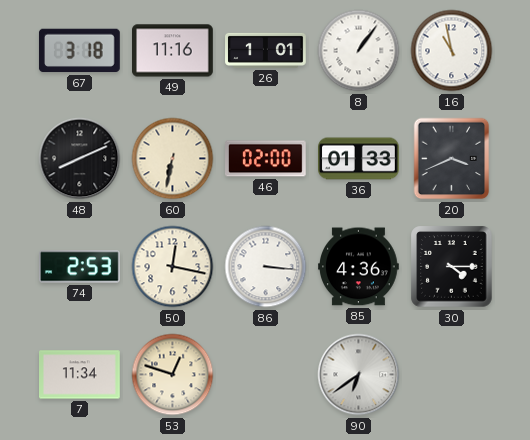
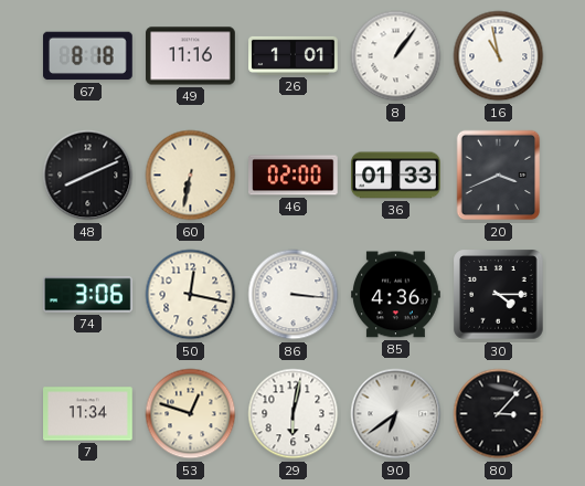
67: 3:18 -> 8:18 (87, 56)
74: 2:53 -> 3:06 (88, 295)
29: none -> 6:02 (294, 414)
80: none -> 3:07 (499, 414)
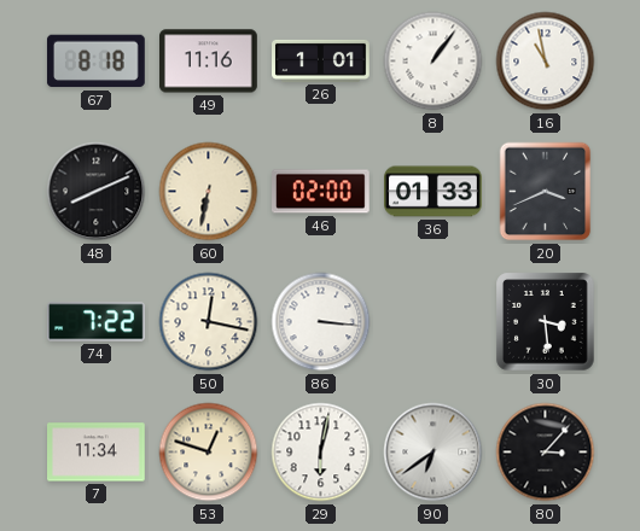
74: 3:06 -> 7:22 (97, 322)
85: 4:36 -> none (396, 295)
30: 4:15 -> 3:29 (546, 322)
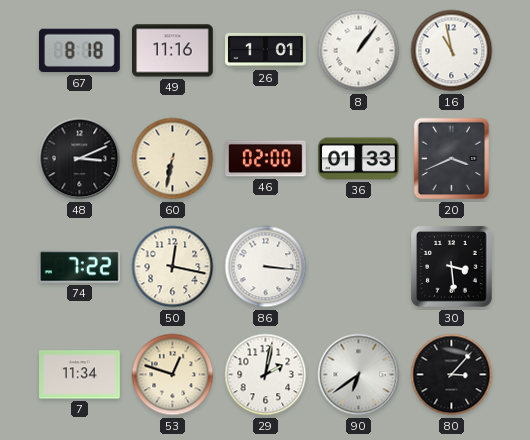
48: 8:11 -> 3:11 (80, 159)
29: 6:02 -> 2:02 (266, 375)
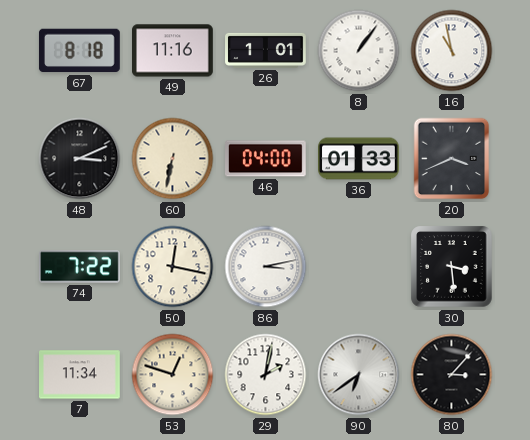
46: 02:00 -> 04:00 (266, 159)
86: 3:16 -> 3:13 (266, 267)
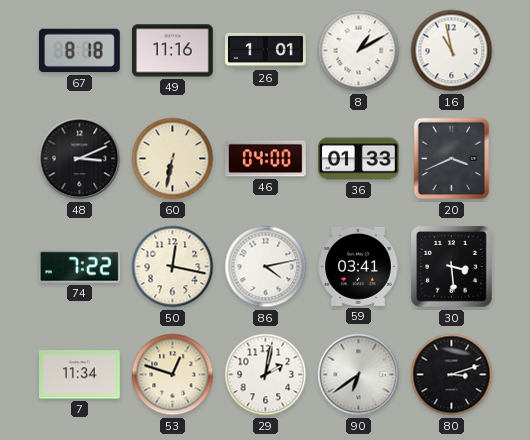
8: 1:06 -> 1:10 (359, 51)
86: 3:13 -> 4:13 (266, 267)
59: none -> 03:41 (358, 266)
80: 3:07 -> 3:12 (452, 375)
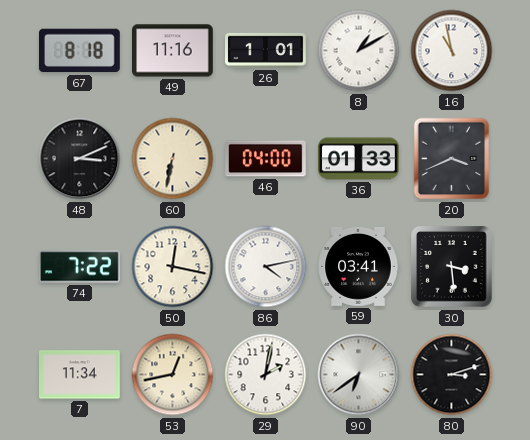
53: 12:48 -> 12:43 (173, 375)
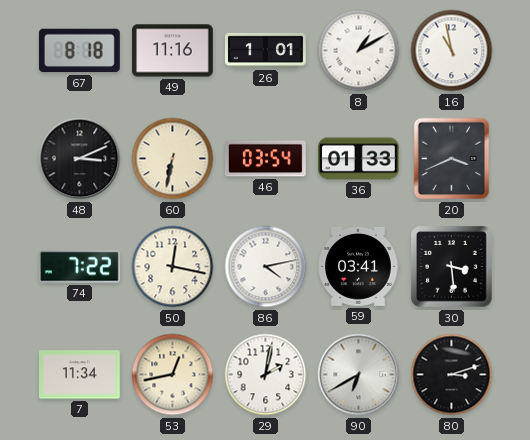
46: 04:00 -> 03:54 (266, 159)
90: 6:39 -> 6:40 (359, 375)
